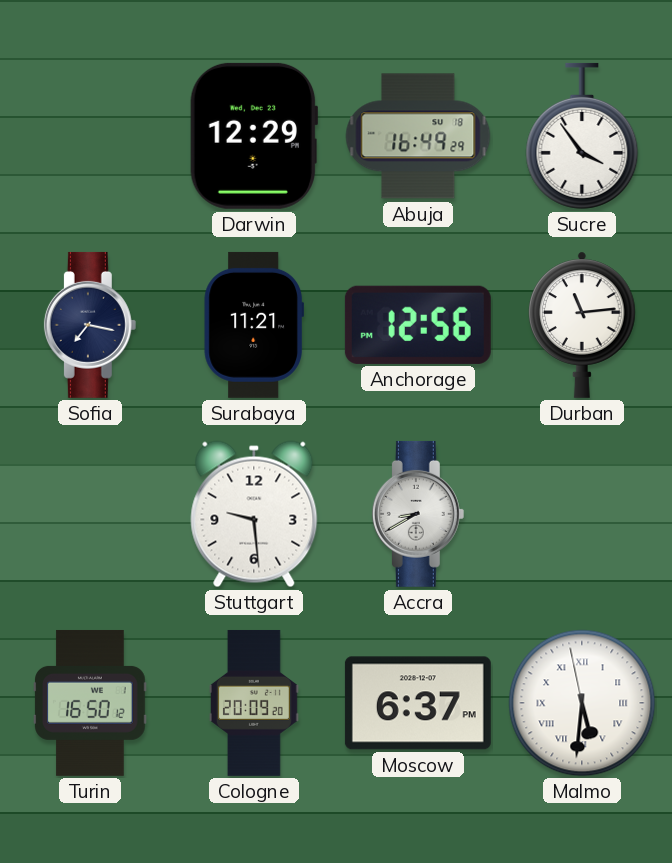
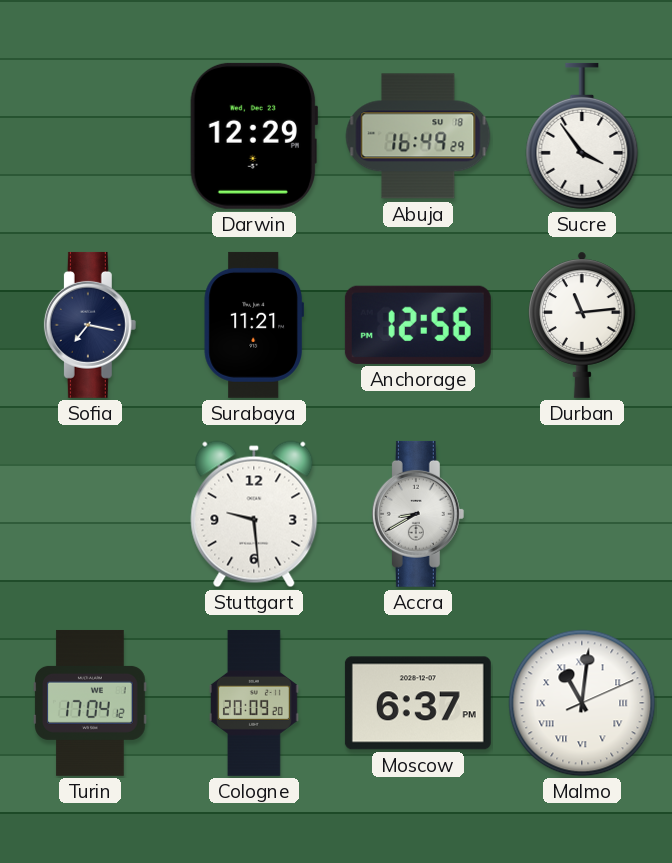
Turin: 16:50 -> 17:04 (90, 703)
Malmo: 5:30 -> 11:01 (582, 703)
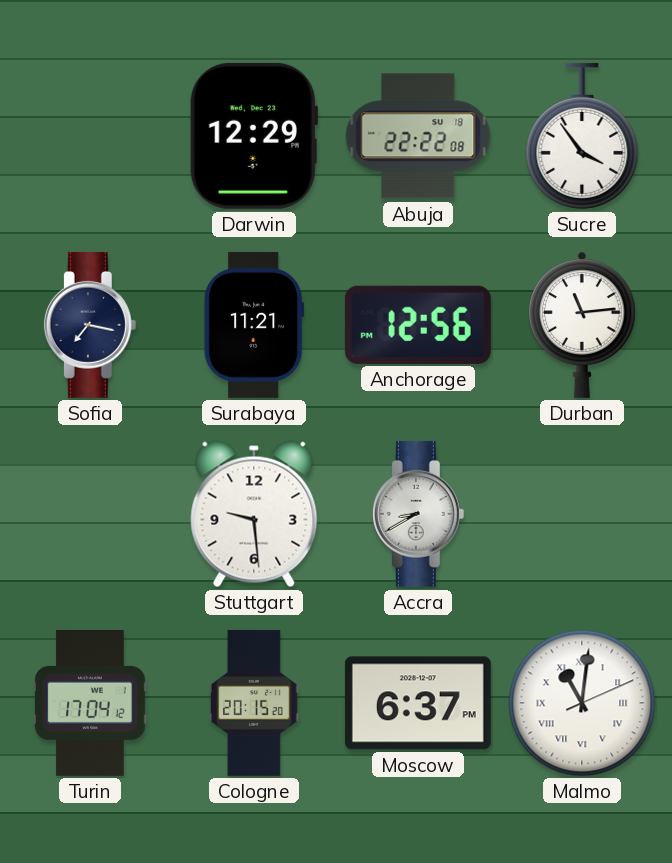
Abuja: 16:49 -> 22:22 (418, 136)
Cologne: 20:09 -> 20:15 (254, 703)
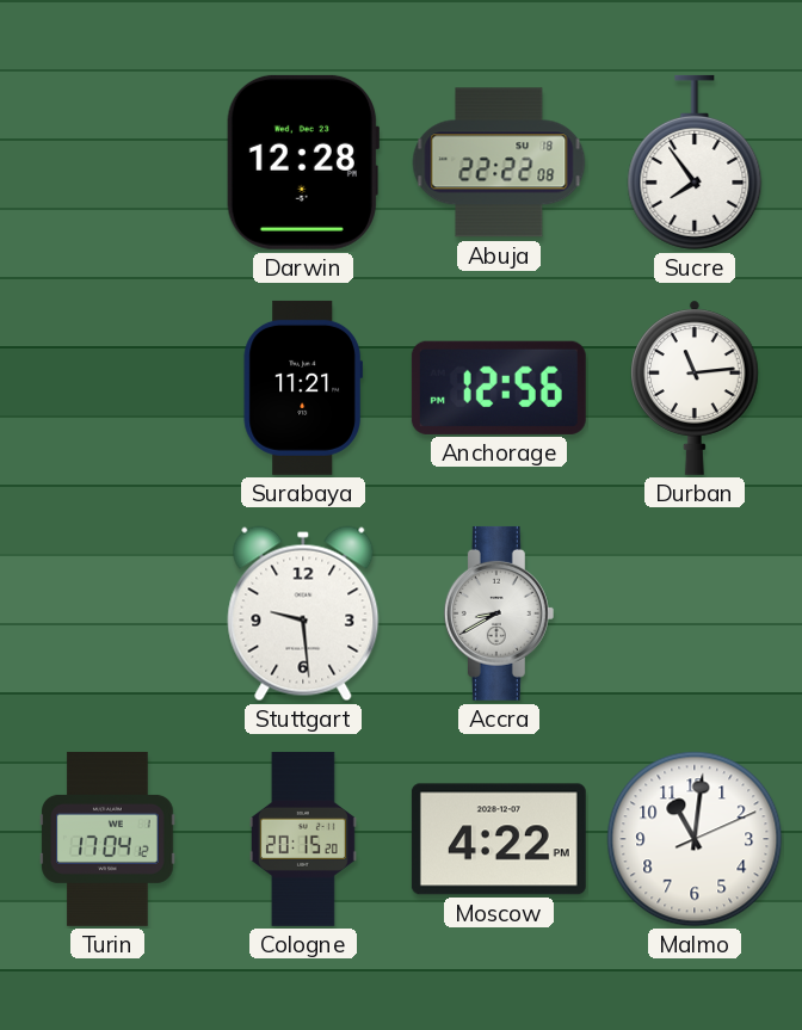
Darwin: 12:29 -> 12:28 (303, 162)
Sucre: 3:54 -> 7:54 (695, 162)
Sofia: 7:17 -> none (90, 325)
Moscow: 6:37 -> 4:22 (499, 839)
Malmo numerals: Roman -> Arabic (695, 839)
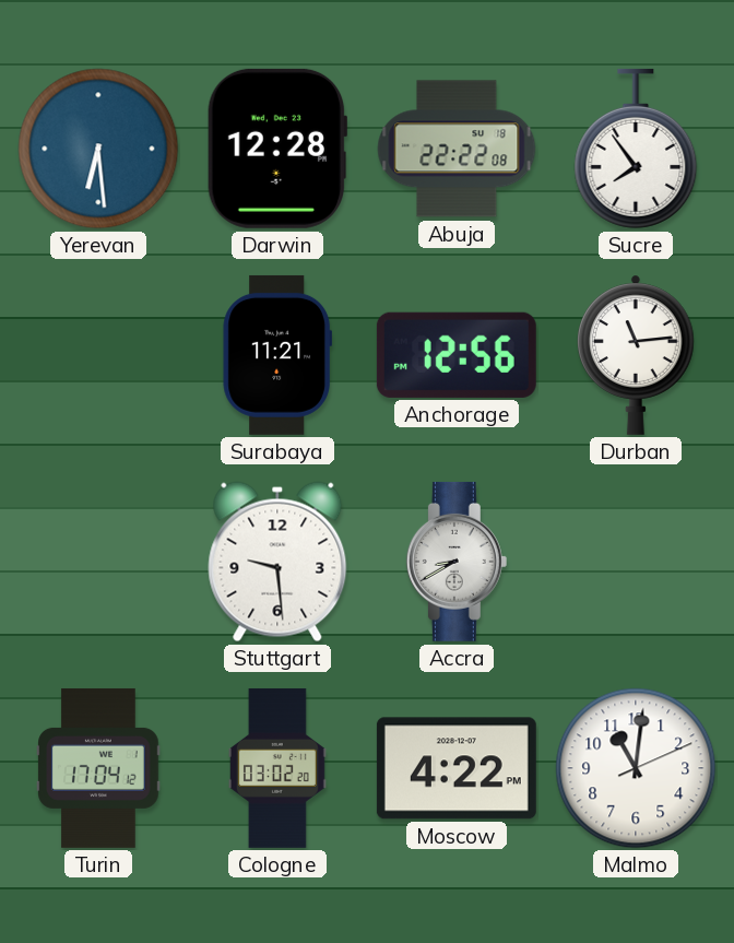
Yerevan: none -> 6:29 (98, 149)
Cologne: 20:15 -> 03:02 (277, 768)
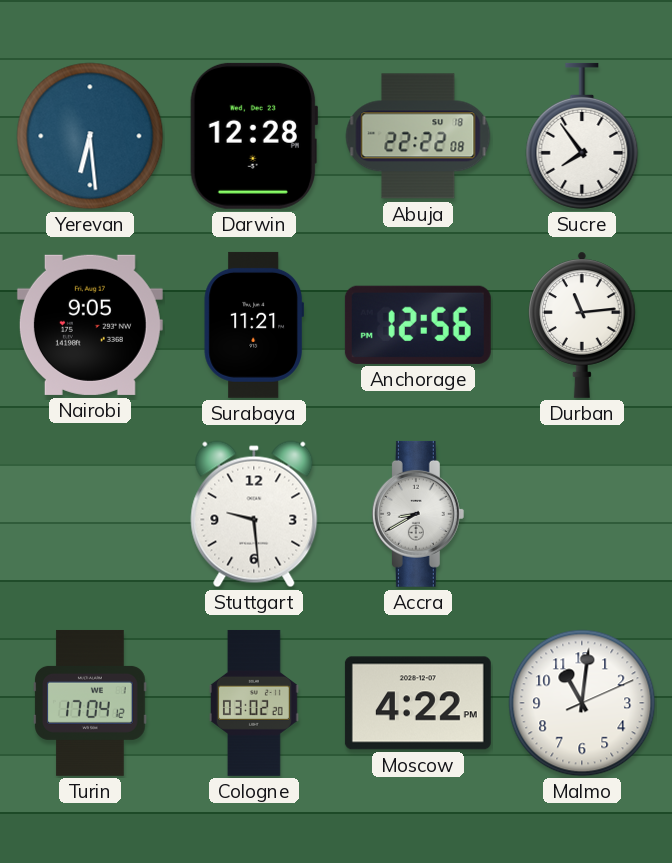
Nairobi: none -> 9:05 (90, 325)
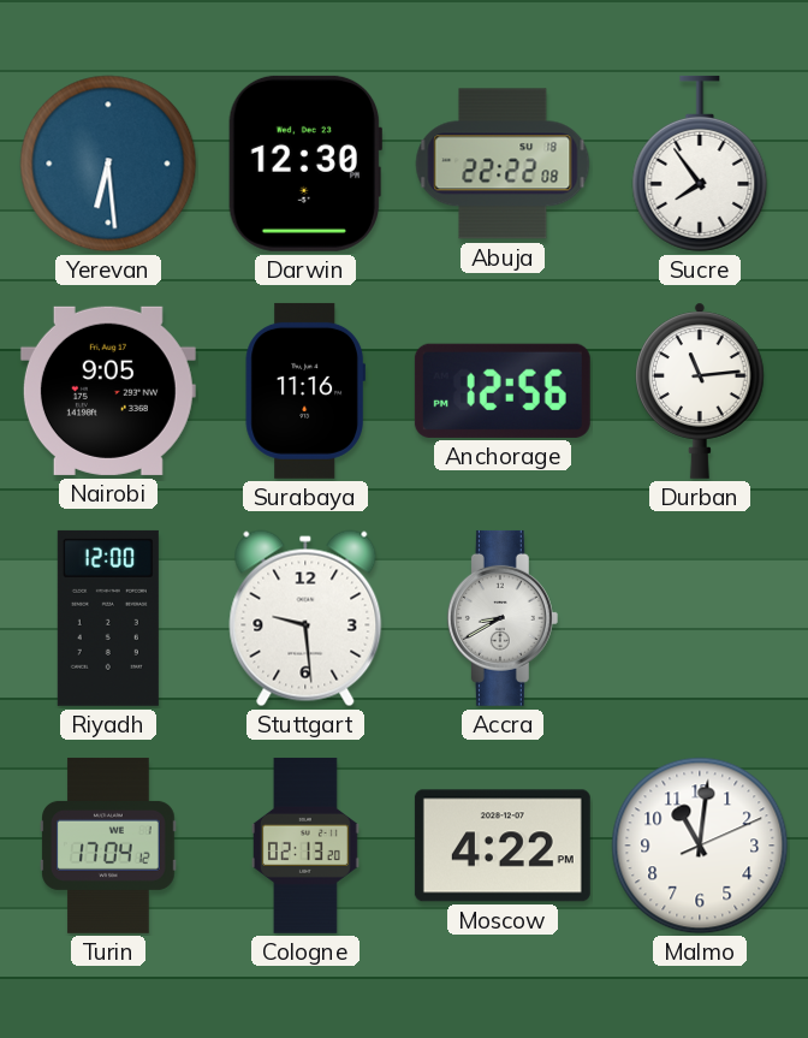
Darwin: 12:28 -> 12:30 (305, 164)
Surabaya: 11:21 -> 11:16 (304, 391)
Riyadh: none -> 12:00 (108, 618)
Cologne: 03:02 -> 02:13 (305, 846)
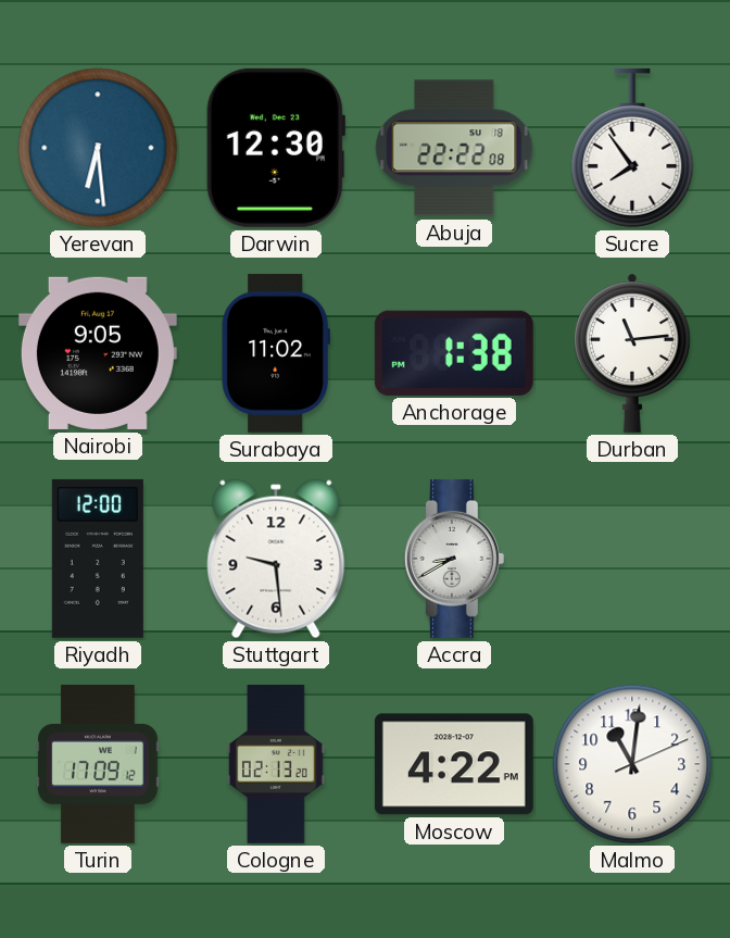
Surabaya: 11:16 -> 11:02 (275, 353)
Anchorage: 12:56 -> 1:38 (454, 353)
Turin: 17:04 -> 17:09 (98, 764)
